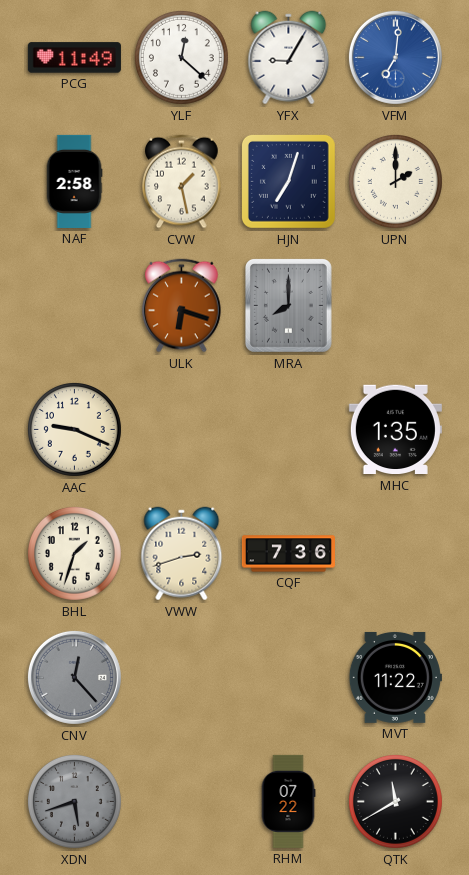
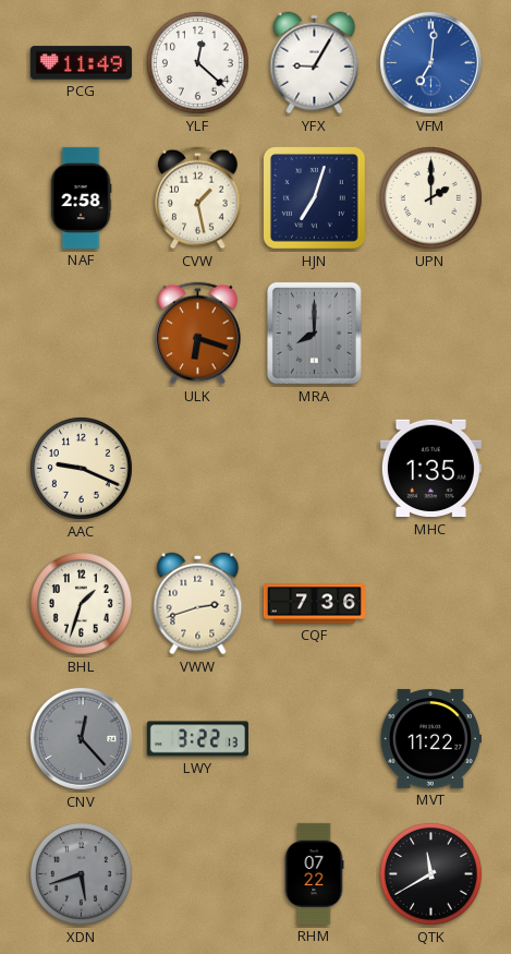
LWY: none -> 3:22 (197, 739)
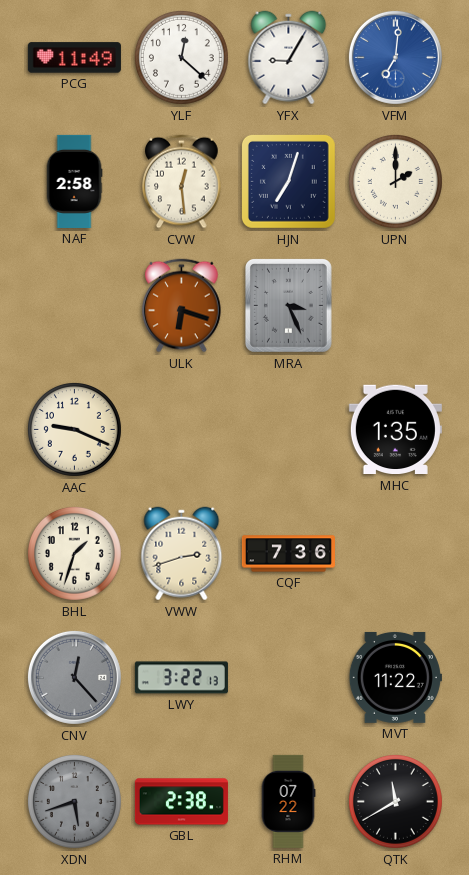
CVW: 1:28 -> 12:29 (182, 182)
MRA: 8:00 -> 3:26 (288, 305)
GBL: none -> 2:38 (181, 802)
